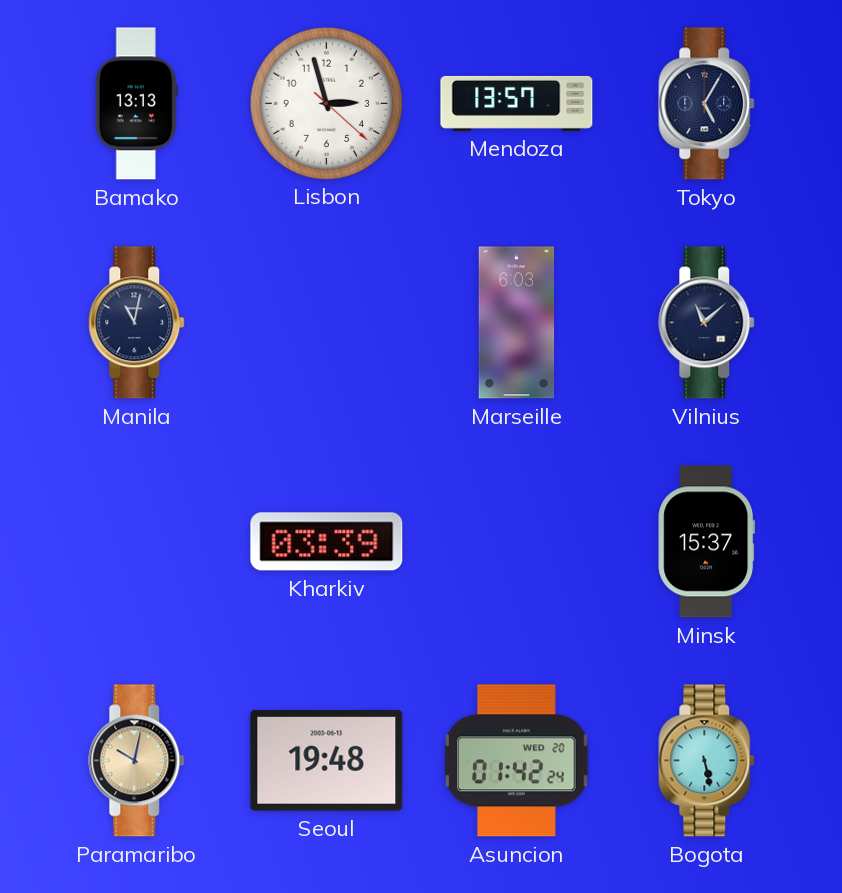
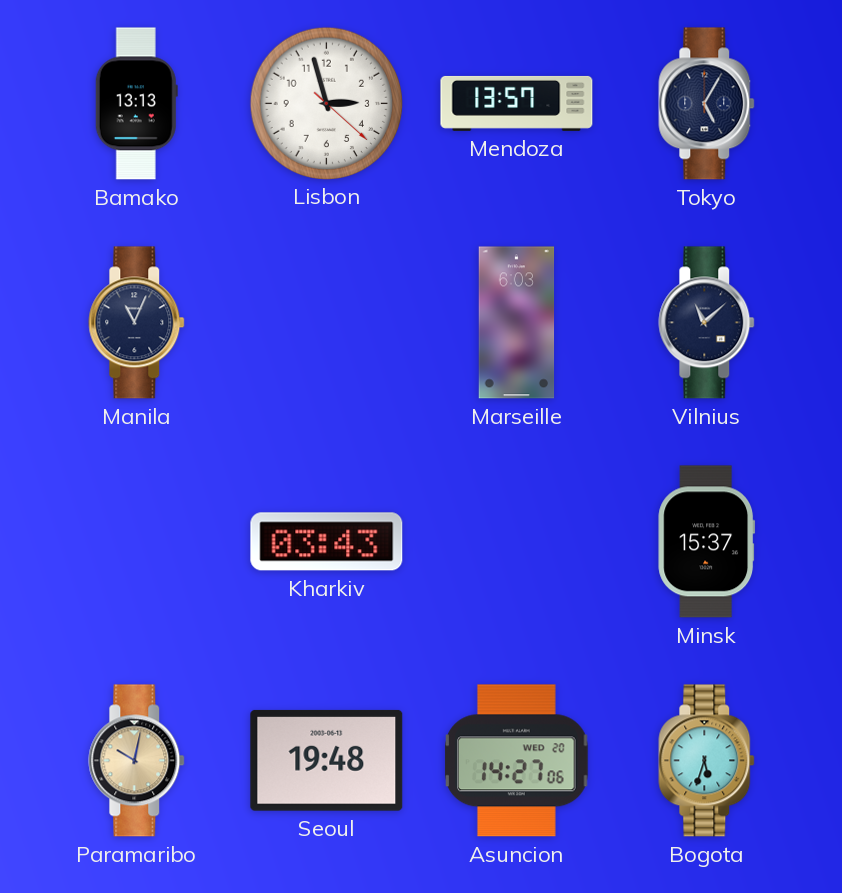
Manila: 11:02 -> 11:04 (137, 323)
Kharkiv: 03:39 -> 03:43 (327, 542)
Asuncion: 01:42 -> 14:27 (517, 761)
Bogota: 5:28 -> 5:33 (707, 761)
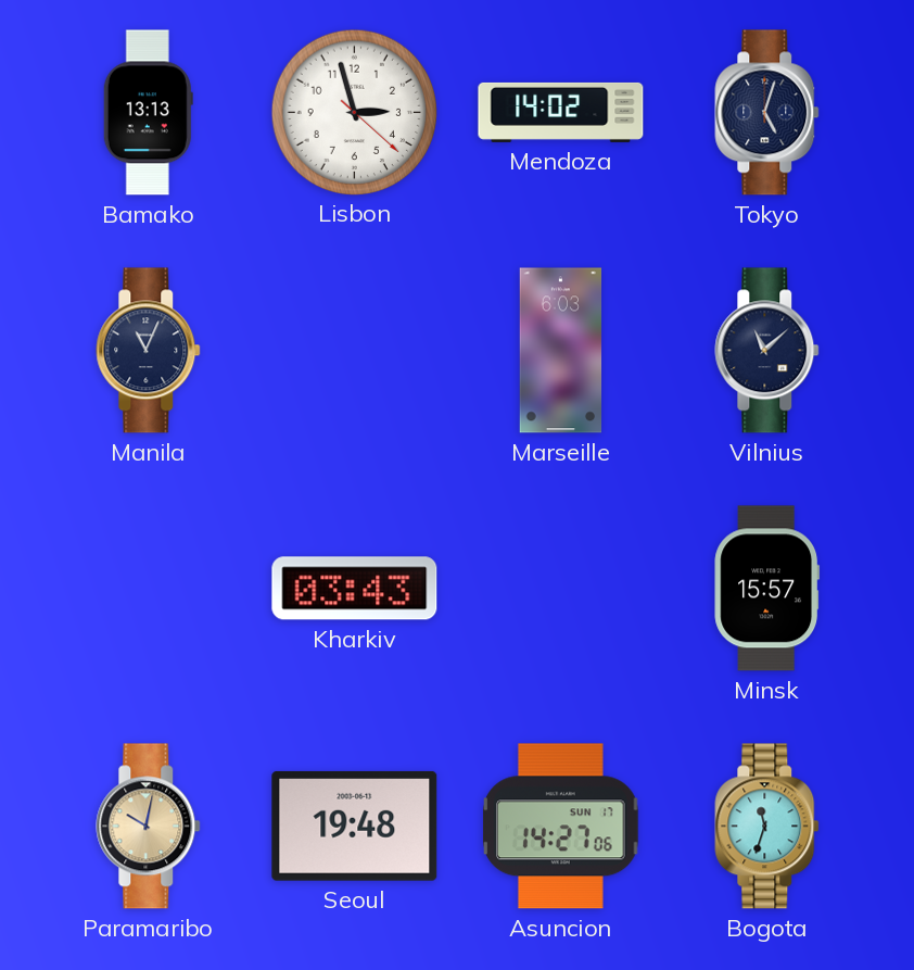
Mendoza: 13:57 -> 14:02 (561, 112)
Tokyo: 5:05 -> 5:03 (767, 113)
Minsk: 15:37 -> 15:57 (767, 589)
Asuncion date: WED 20 -> SUN 17 (561, 827)
Bogota: 5:33 -> 11:33 (767, 827)
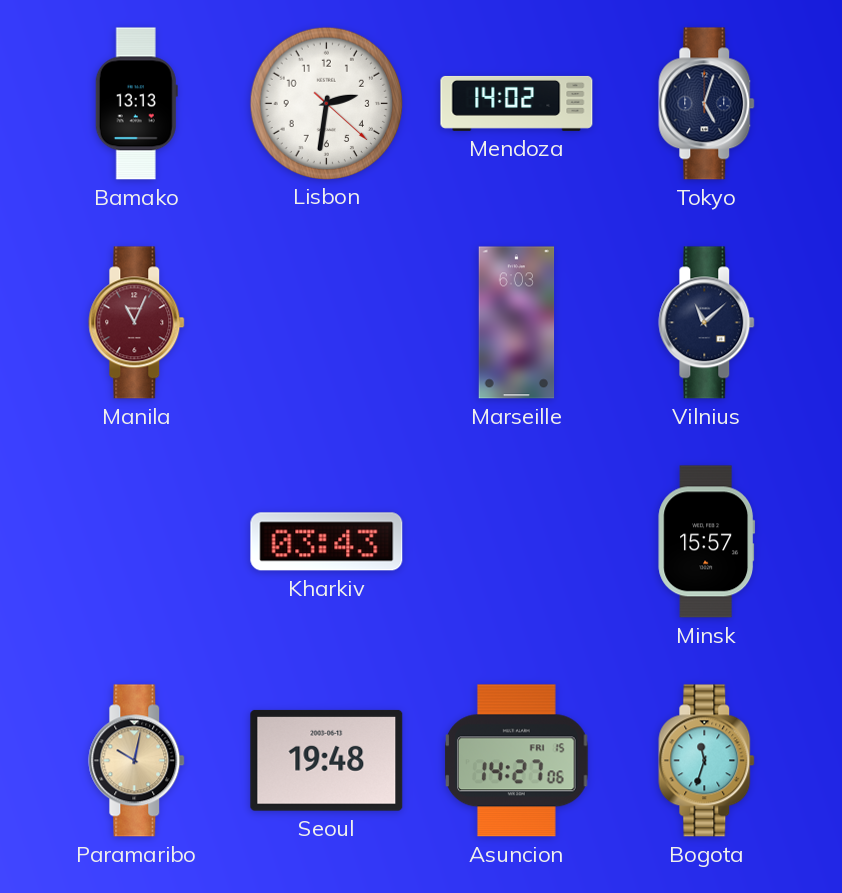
Lisbon: 2:57 -> 2:31 (326, 103)
Manila dial: navy -> burgundy (137, 323)
Asuncion date: SUN 17 -> FRI 15 (517, 761)
